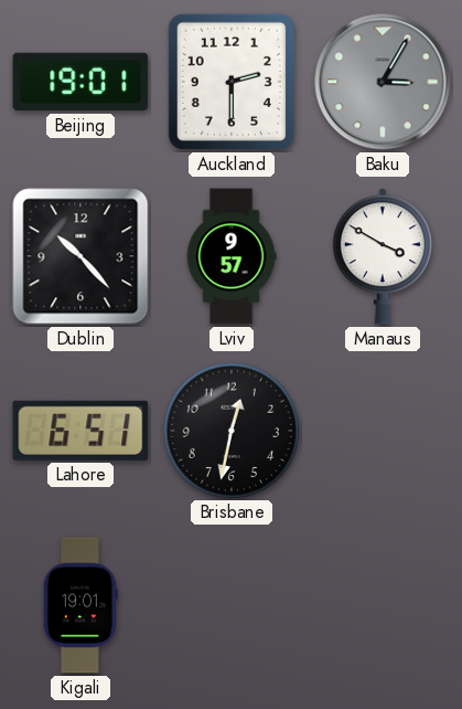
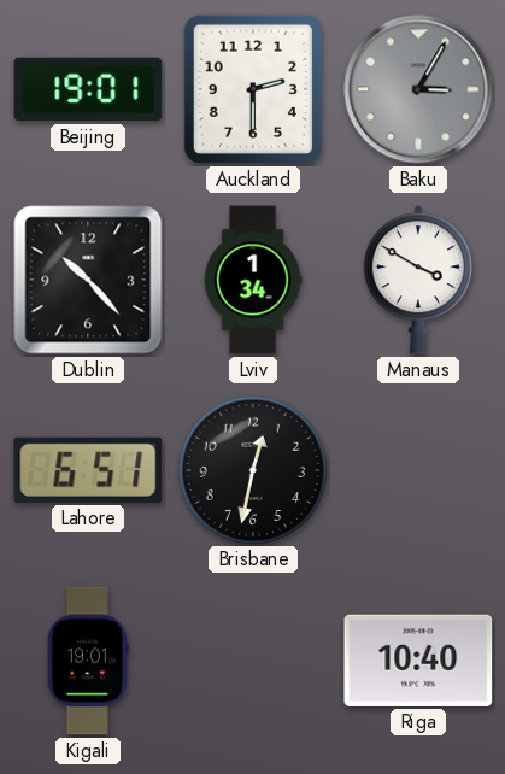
Lviv: 9:57 -> 1:34 (253, 280)
Riga: none -> 10:40 (418, 661)
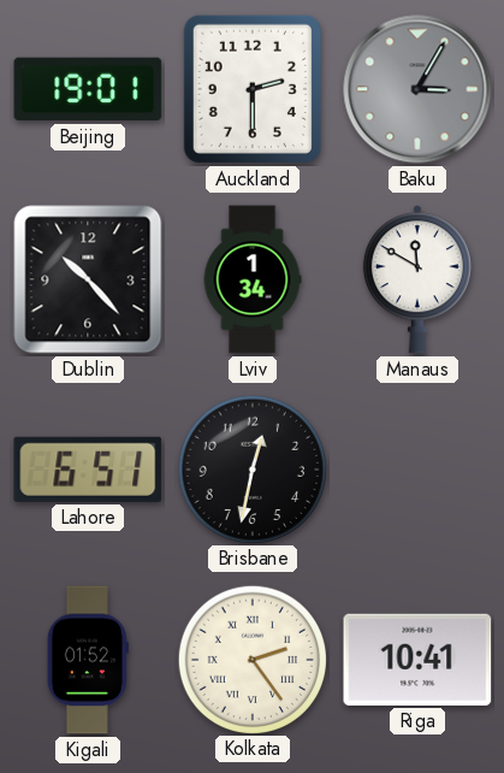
Manaus: 3:50 -> 11:50 (417, 279)
Kigali: 19:01 -> 01:52 (88, 660)
Kolkata: none -> 2:24 (251, 659)
Riga: 10:40 -> 10:41 (417, 660)
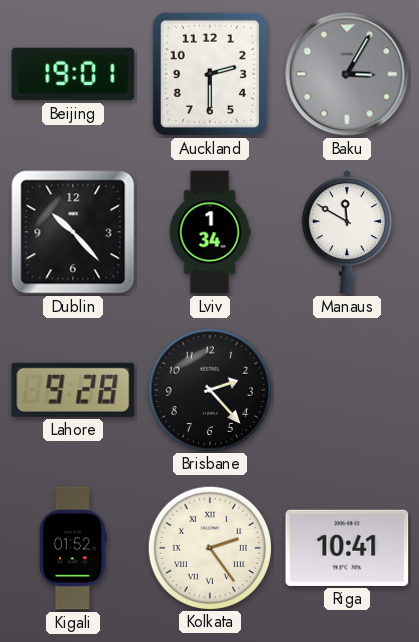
Lahore: 6:51 -> 9:28 (73, 390)
Brisbane: 12:32 -> 2:23 (209, 389)
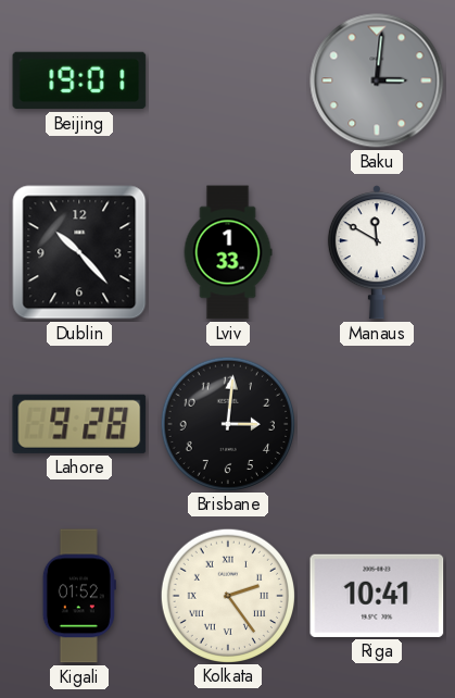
Auckland: 2:30 -> none (210, 74)
Baku: 3:05 -> 3:01 (377, 80)
Lviv: 1:34 -> 1:33 (228, 252)
Brisbane: 2:23 -> 3:01 (227, 423)
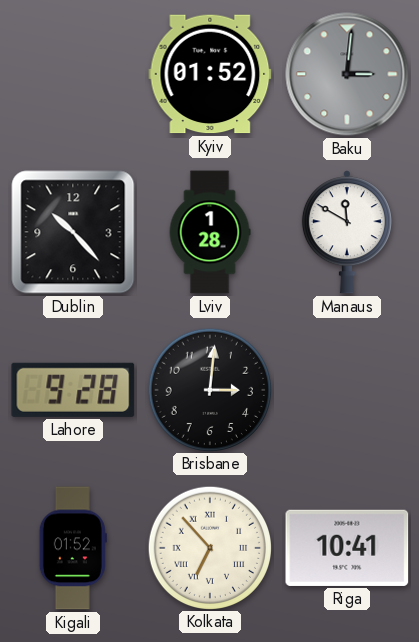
Beijing: 19:01 -> none (79, 80)
Kyiv: none -> 01:52 (210, 74)
Lviv: 1:33 -> 1:28 (210, 232)
Kolkata: 2:24 -> 6:53 (209, 547)
